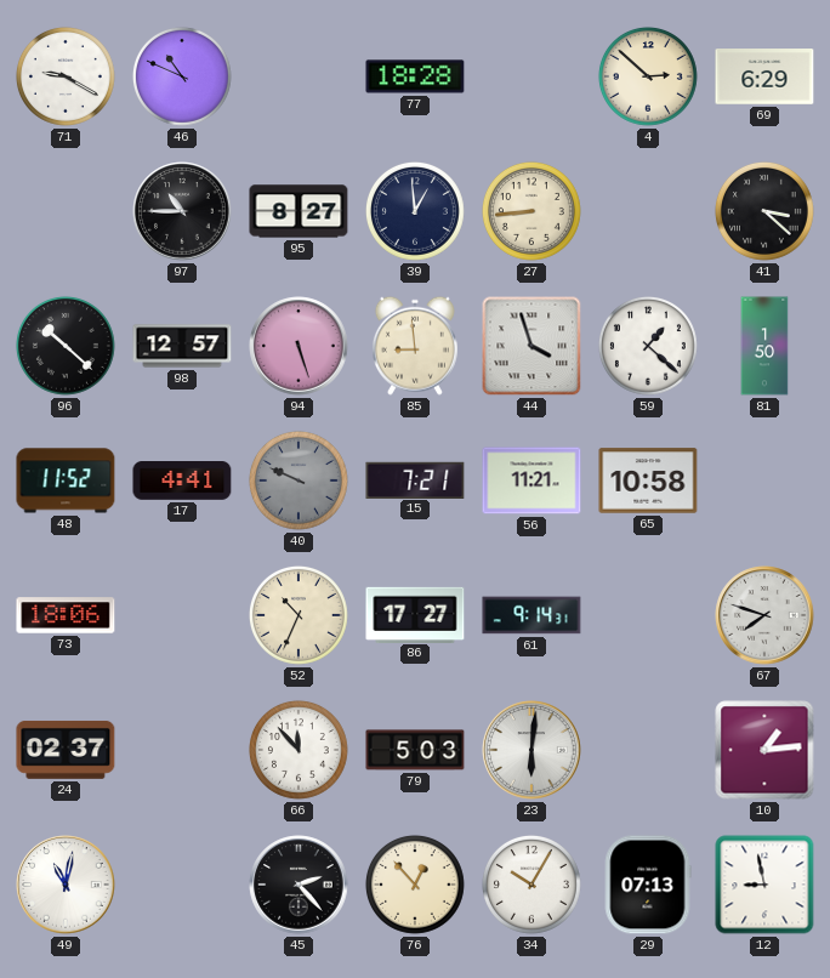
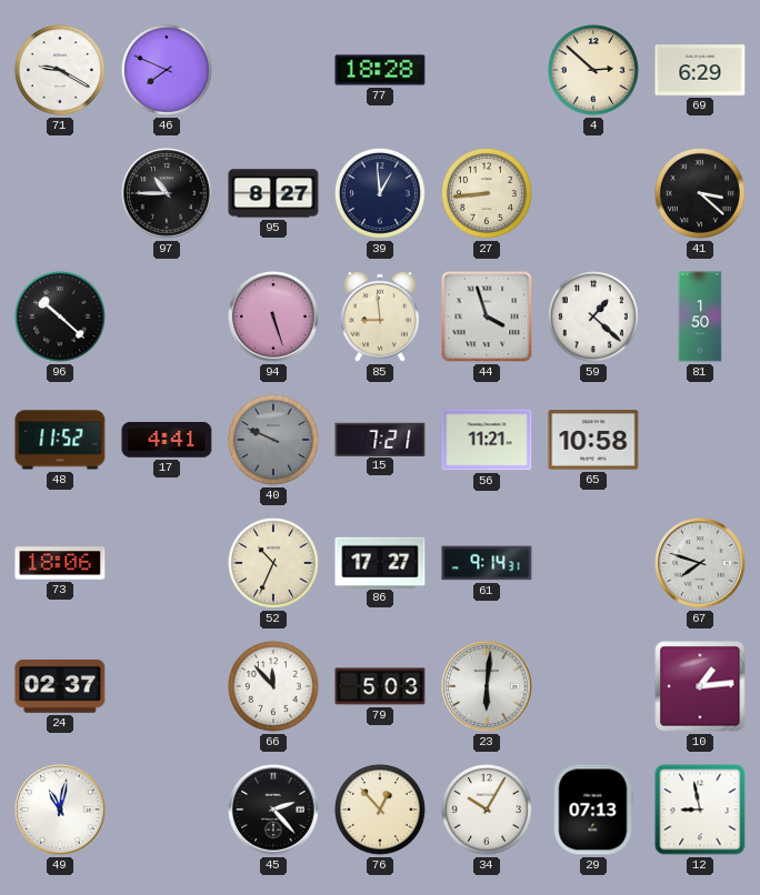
46: 10:49 -> 7:49 (167, 70)
98: 12:57 -> none (182, 346)
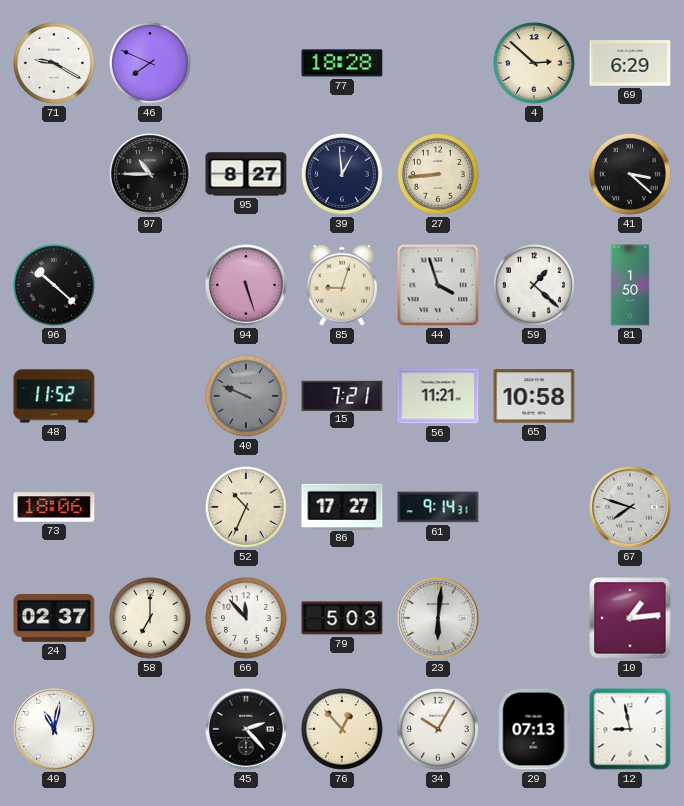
85: 8:59 -> 9:03 (342, 285)
17: 4:41 -> none (167, 440)
58: none -> 7:00 (150, 618)
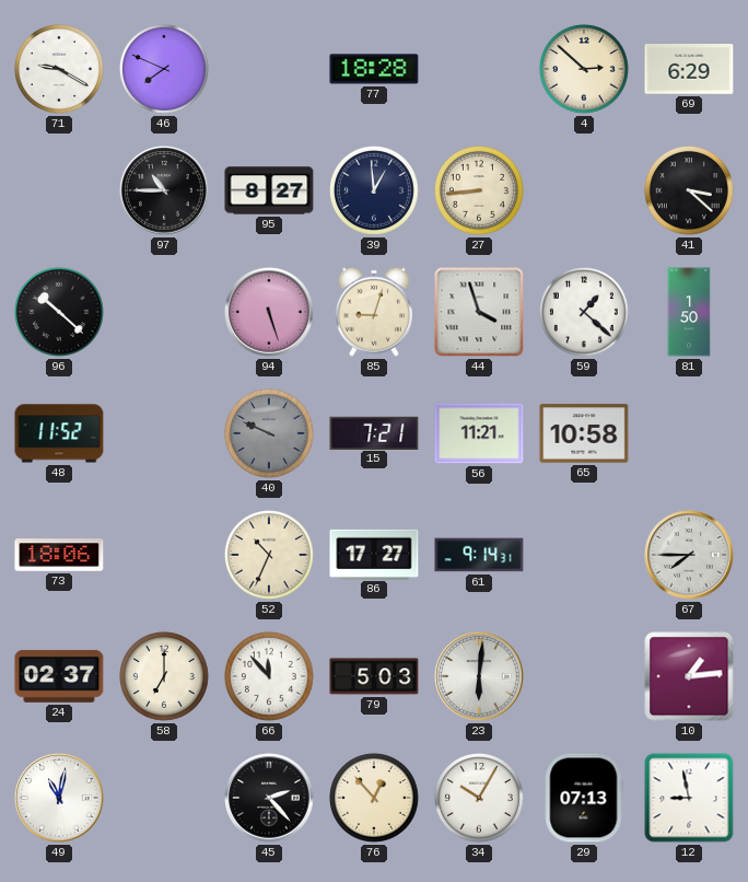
67: 7:48 -> 7:45 (689, 555)
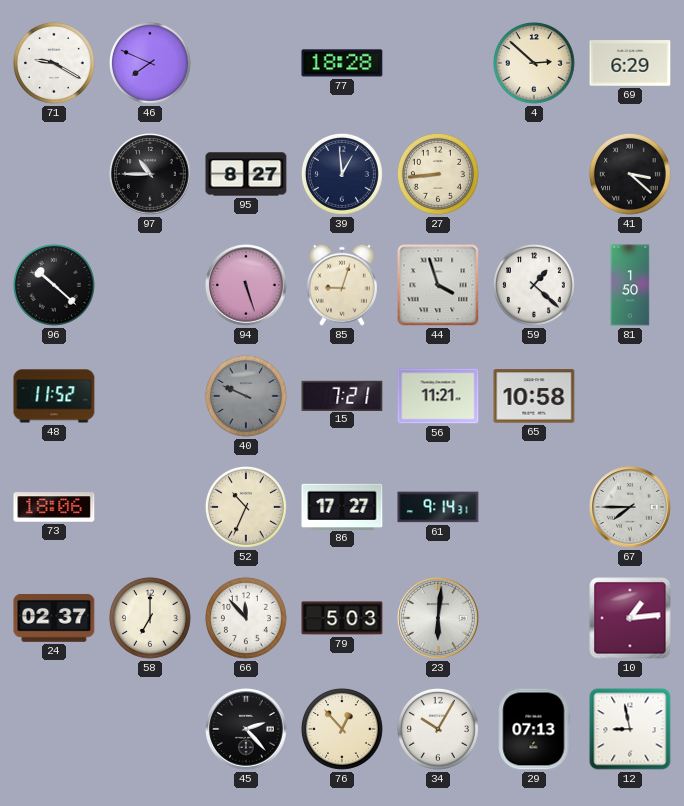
49: 11:02 -> none (59, 798)
